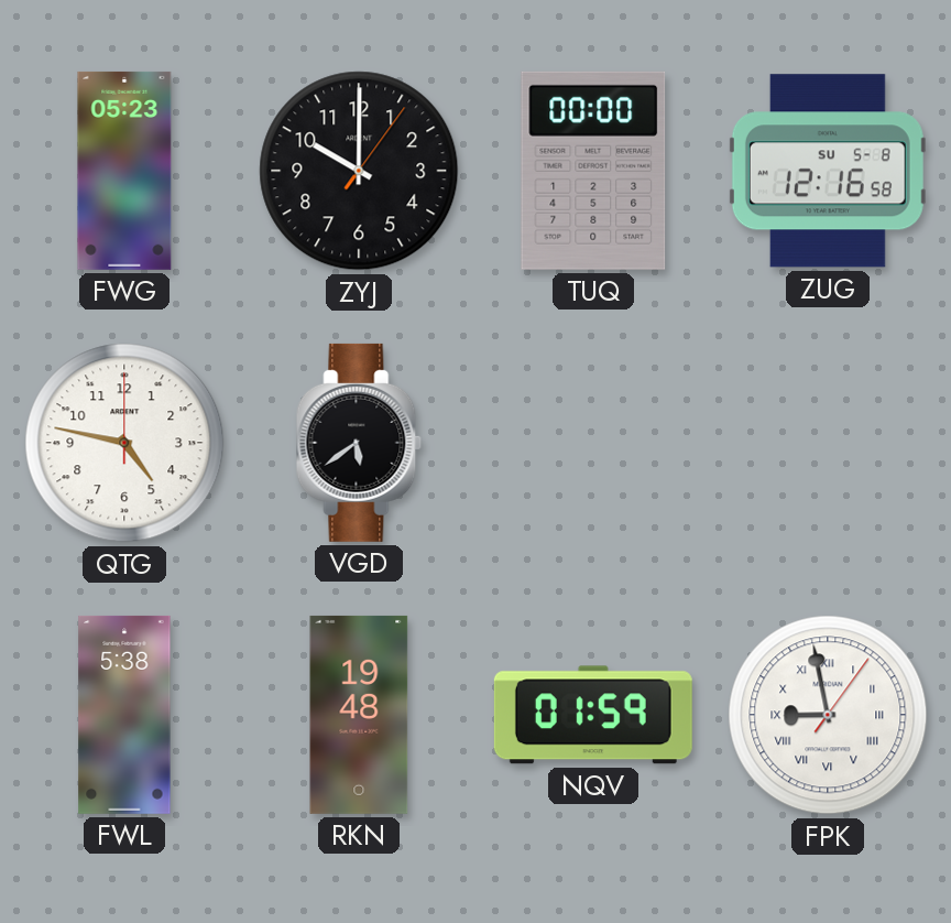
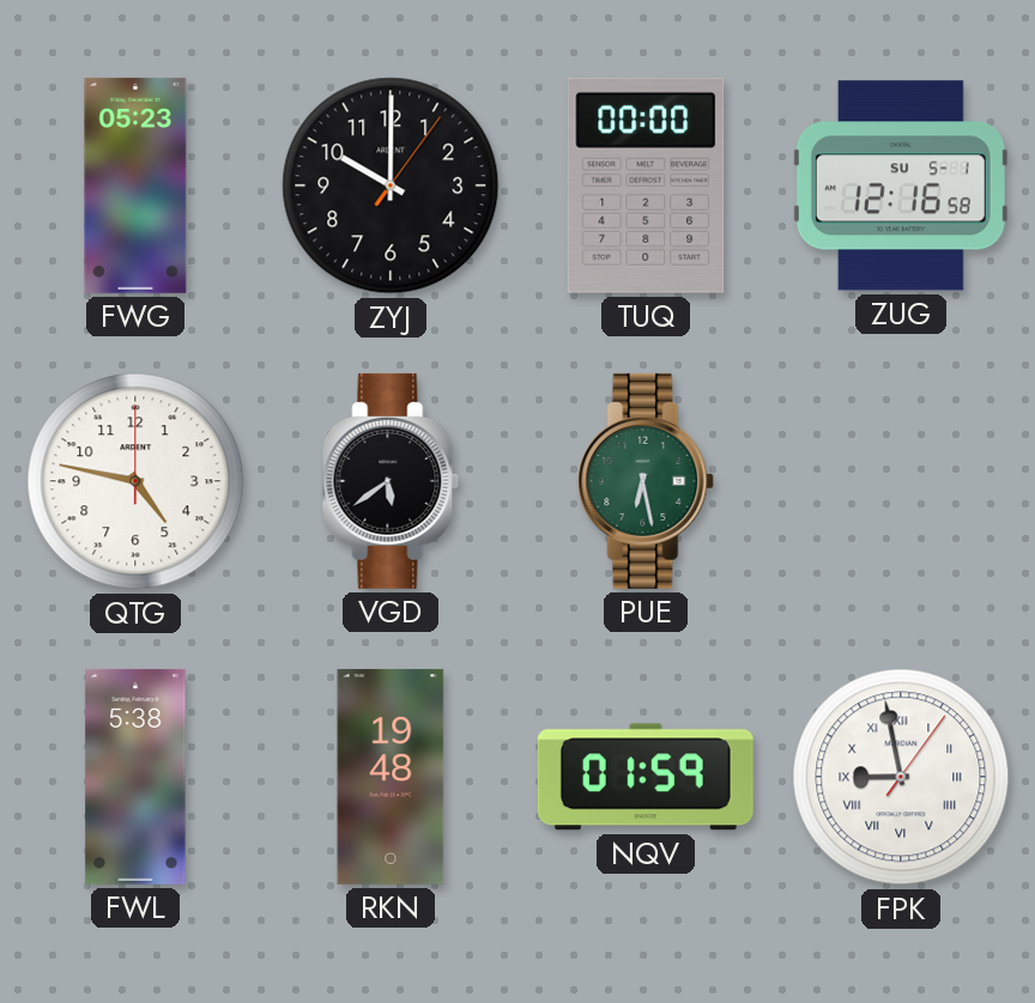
ZUG date: SU 5-8 -> SU 5-1 (901, 186)
PUE: none -> 6:28 (646, 481)
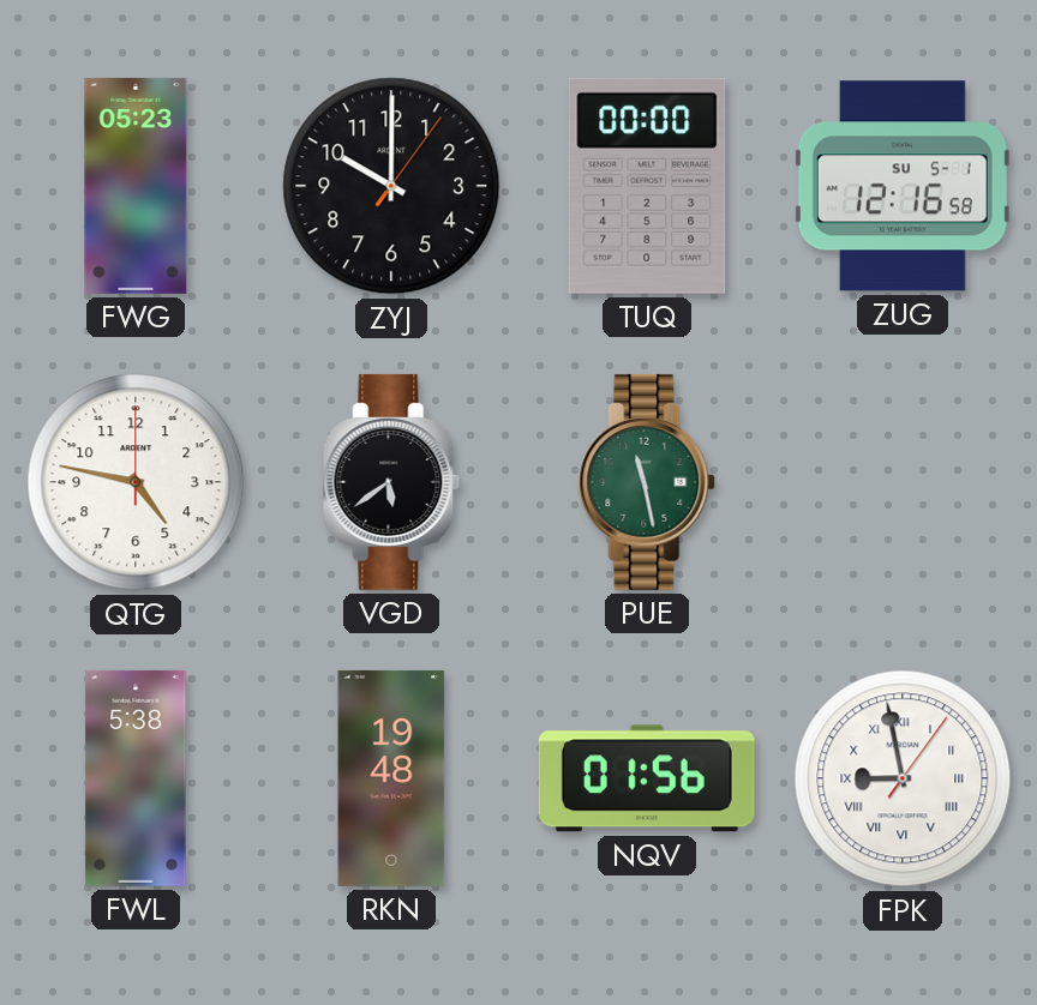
PUE: 6:28 -> 11:28 (647, 482)
NQV: 01:59 -> 01:56 (647, 778)
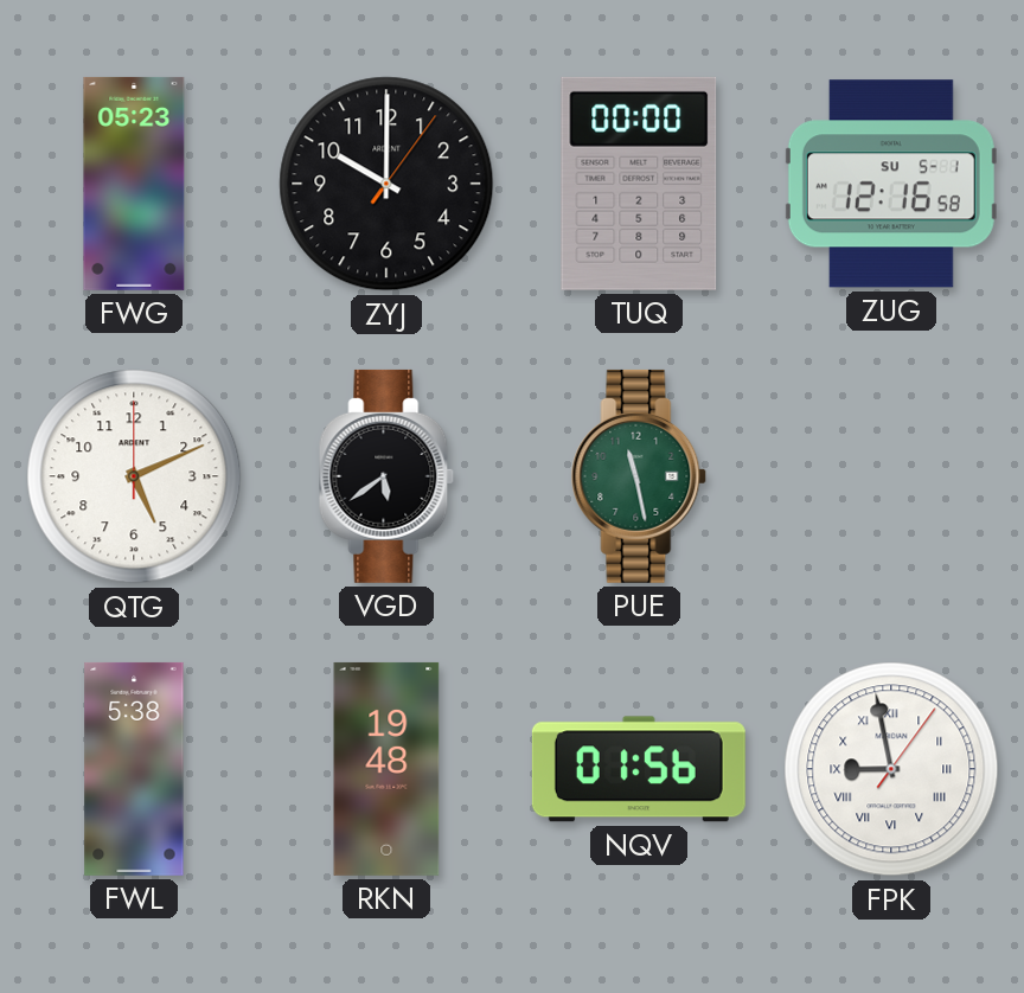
QTG: 4:47 -> 5:11 (134, 476)
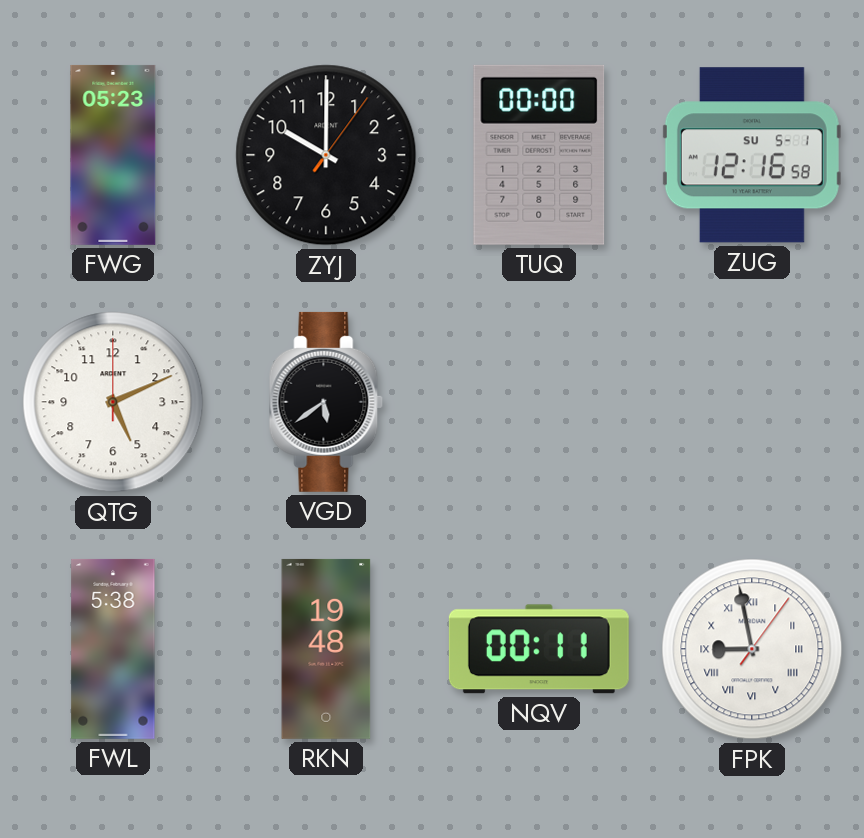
PUE: 11:28 -> none (639, 476)
NQV: 01:56 -> 00:11 (539, 649)
